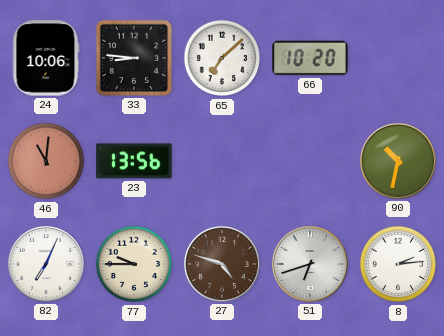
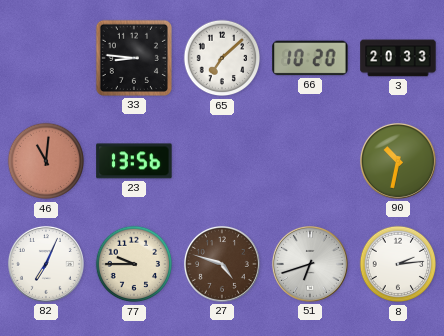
24: 10:06 -> none (46, 58)
3: none -> 20:33 (398, 58)
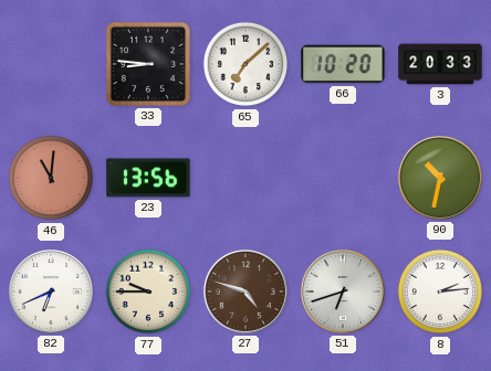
82: 7:04 -> 6:41 (51, 291)
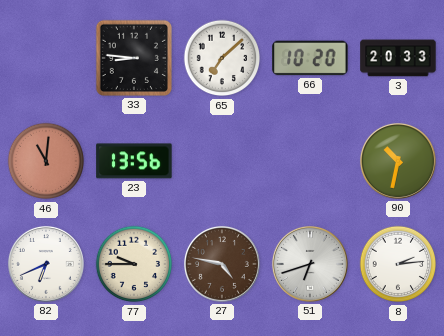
27: 4:48 -> 4:47 (222, 264)
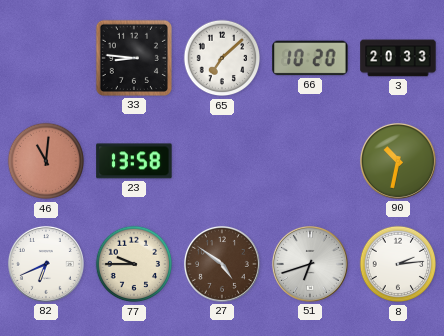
23: 13:56 -> 13:58 (134, 161)
27: 4:47 -> 4:51 (222, 264)
